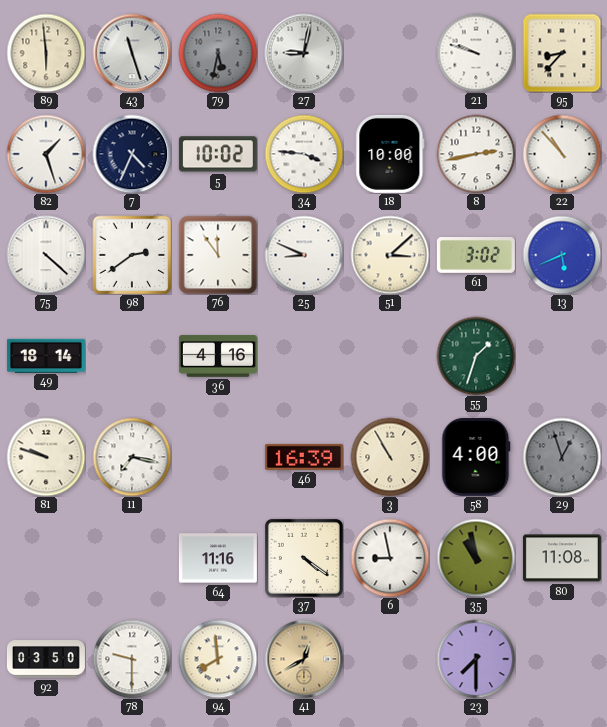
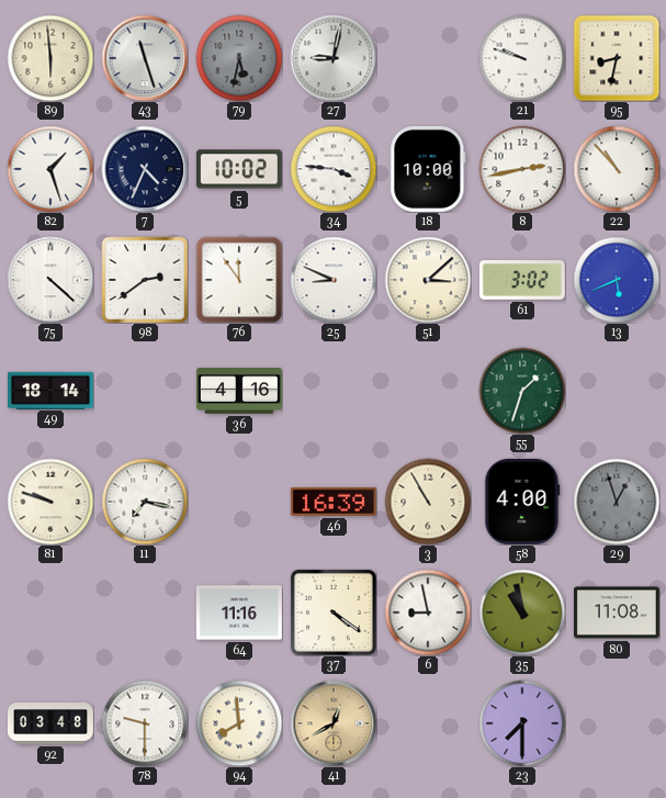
95: 8:37 -> 8:32 (617, 58)
92: 03:50 -> 03:48 (50, 723)
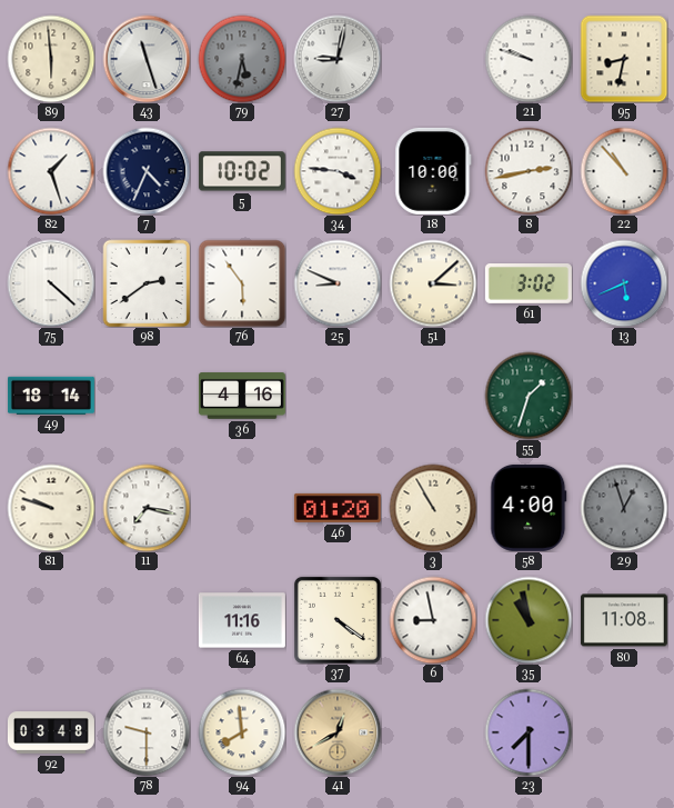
76: 11:54 -> 5:54 (242, 283)
46: 16:39 -> 01:20 (338, 508)
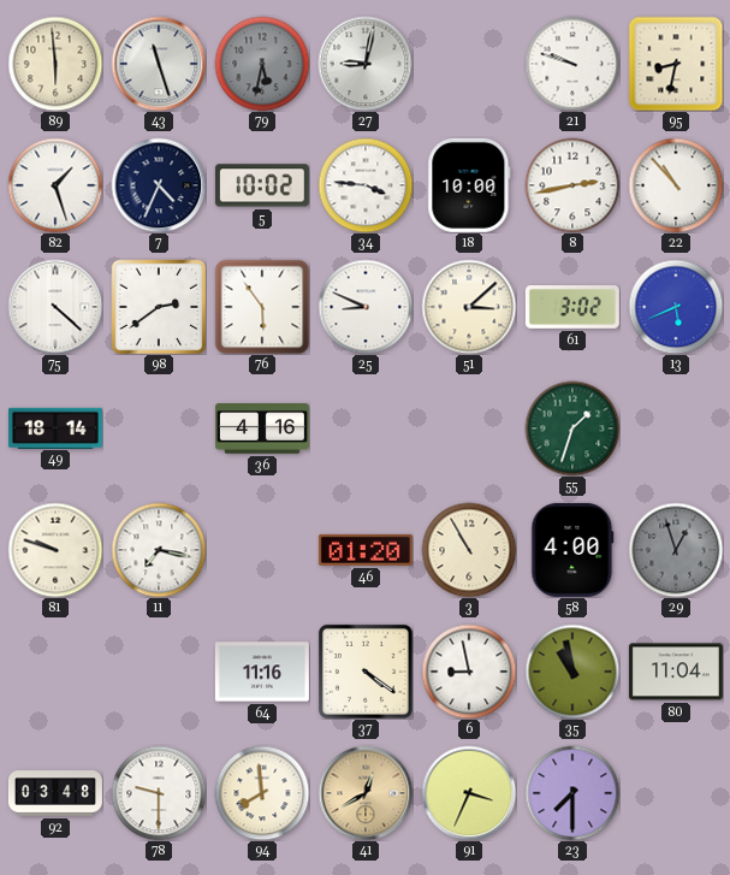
80: 11:08 -> 11:04 (676, 672)
91: none -> 3:34 (469, 793)
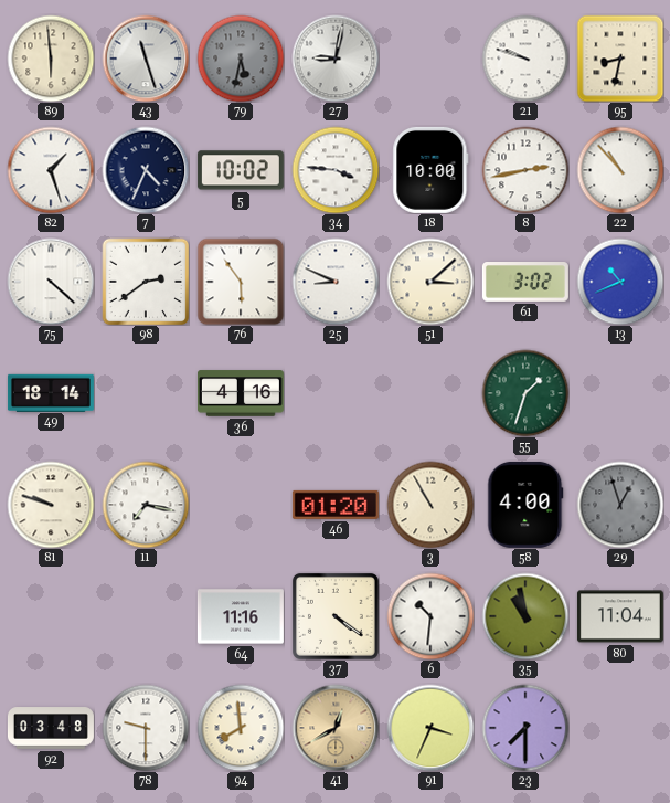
13: 5:41 -> 10:41 (620, 282)
6: 8:58 -> 10:31 (430, 616)
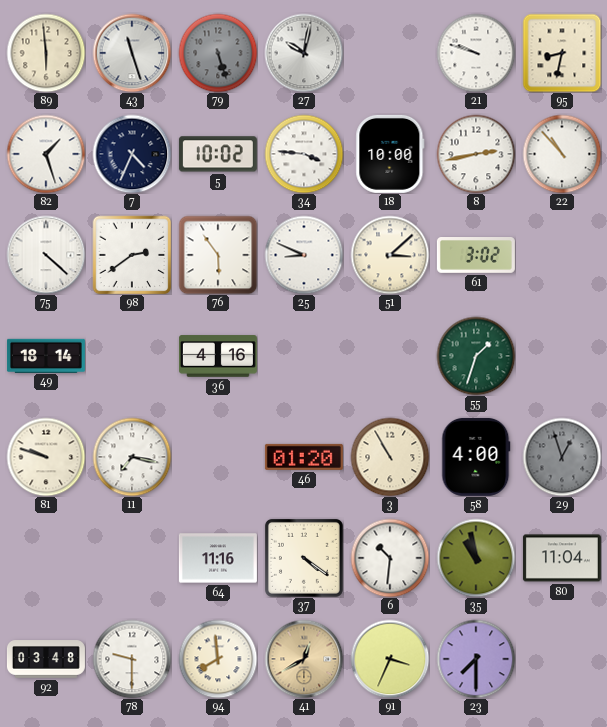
79: 5:32 -> 5:27 (218, 53)
27: 9:02 -> 10:02 (304, 53)
13: 10:41 -> none (620, 282)
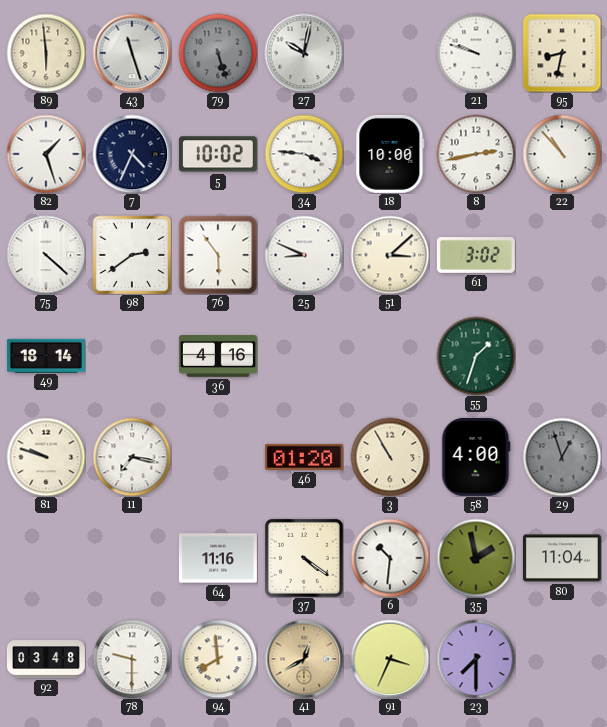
35: 10:58 -> 1:58 (476, 558)
